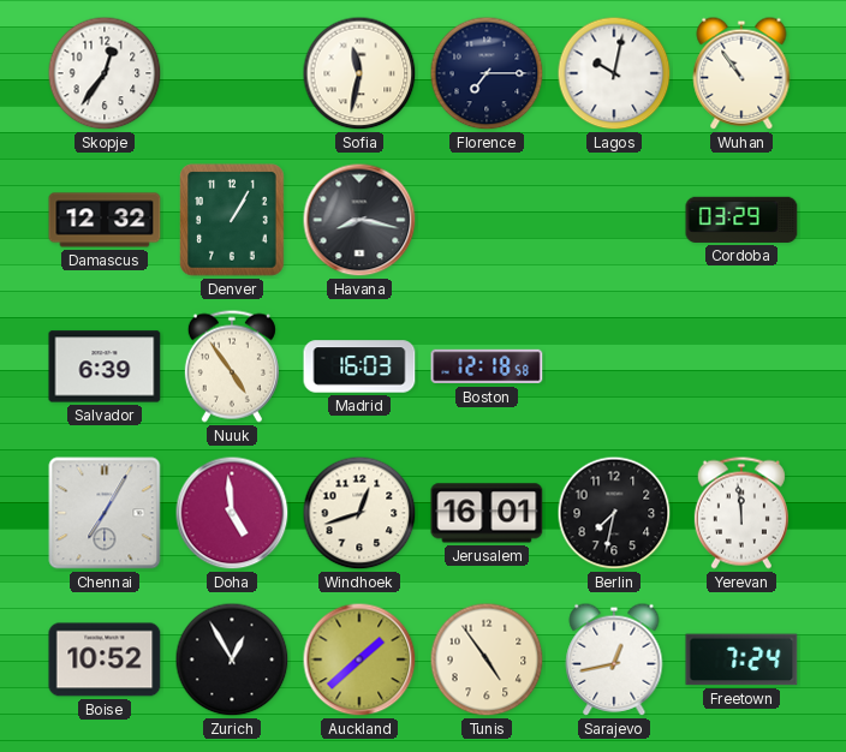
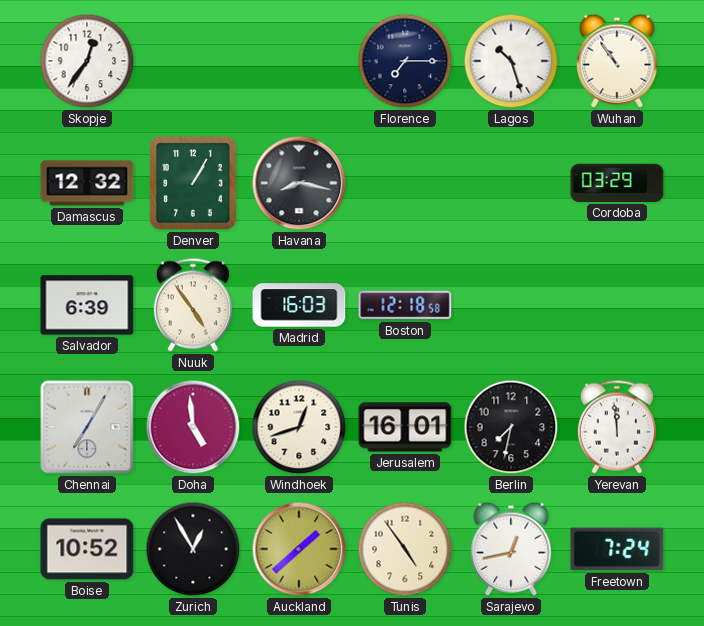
Sofia: 11:32 -> none (359, 73)
Lagos: 10:02 -> 10:27 (511, 61)
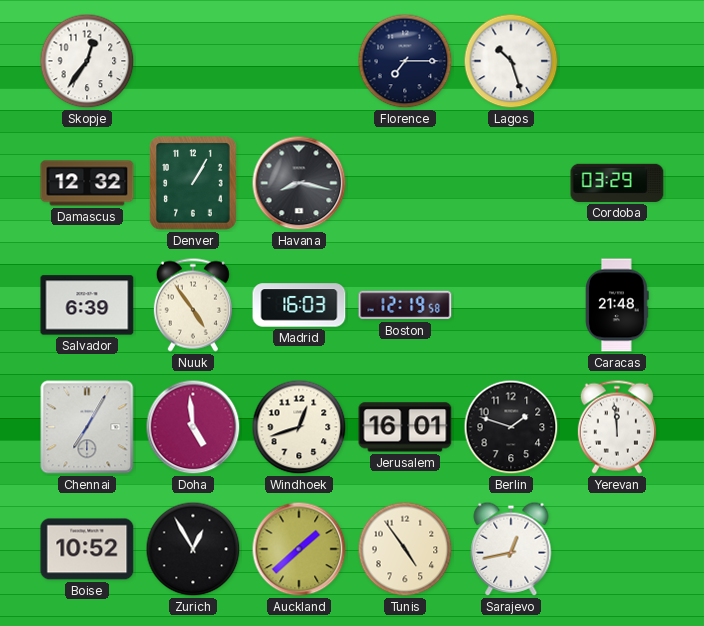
Wuhan: 10:54 -> none (617, 61)
Boston: 12:18 -> 12:19 (405, 305)
Caracas: none -> 21:48 (617, 305)
Berlin: 7:32 -> 1:48 (511, 427)
Freetown: 7:24 -> none (617, 549)
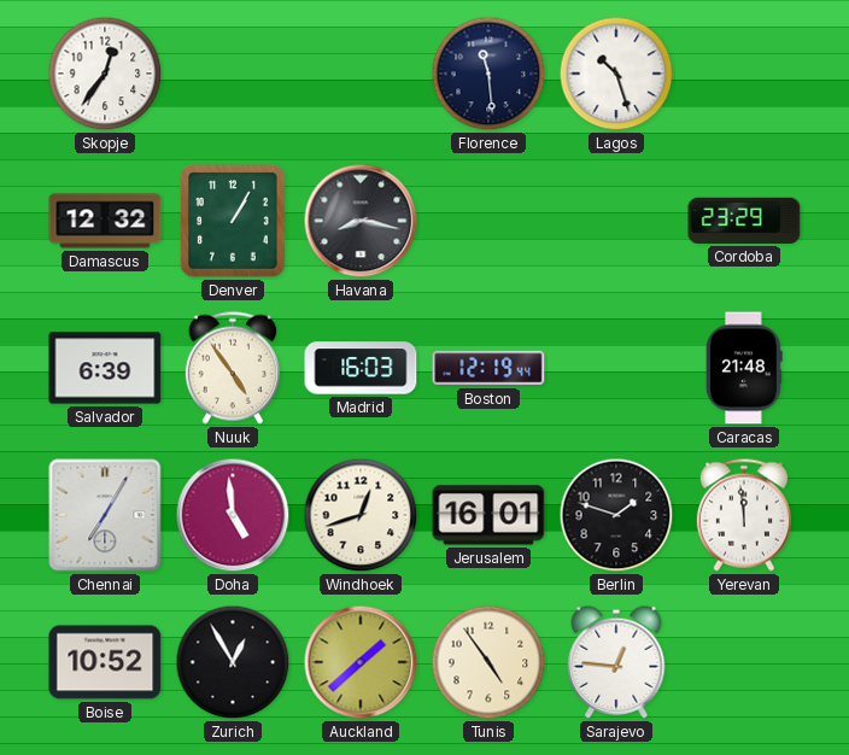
Florence: 7:15 -> 11:29 (488, 74)
Cordoba: 03:29 -> 23:29 (744, 221)
Boston: 12:19:58 -> 12:19:44 (488, 368)
Sarajevo: 12:43 -> 12:46 (616, 662)
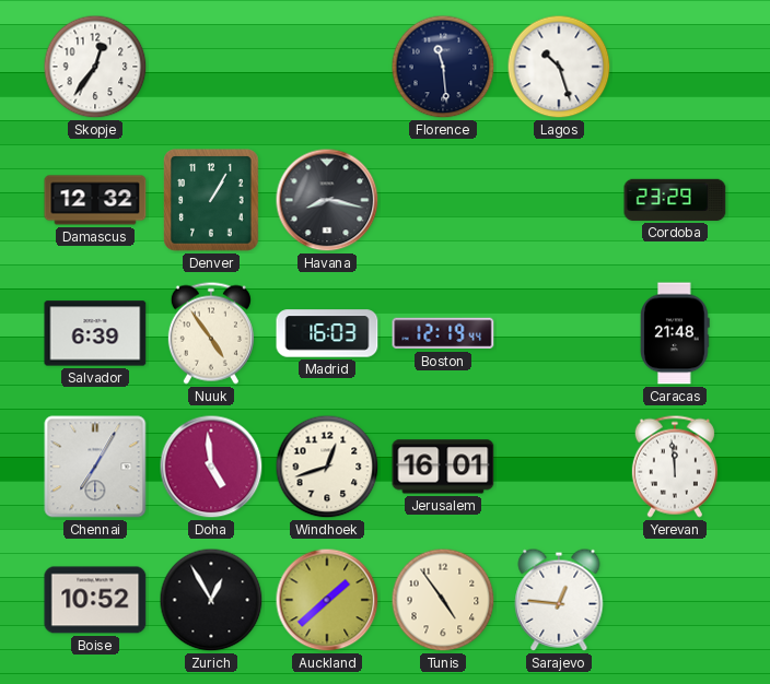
Berlin: 1:48 -> none (616, 515)
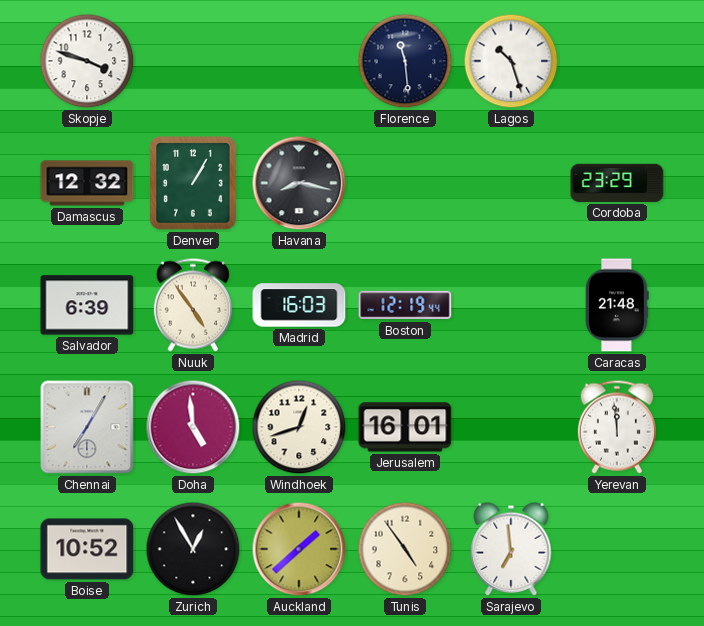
Skopje: 12:36 -> 3:48 (87, 61)
Sarajevo: 12:46 -> 6:59 (511, 549)
